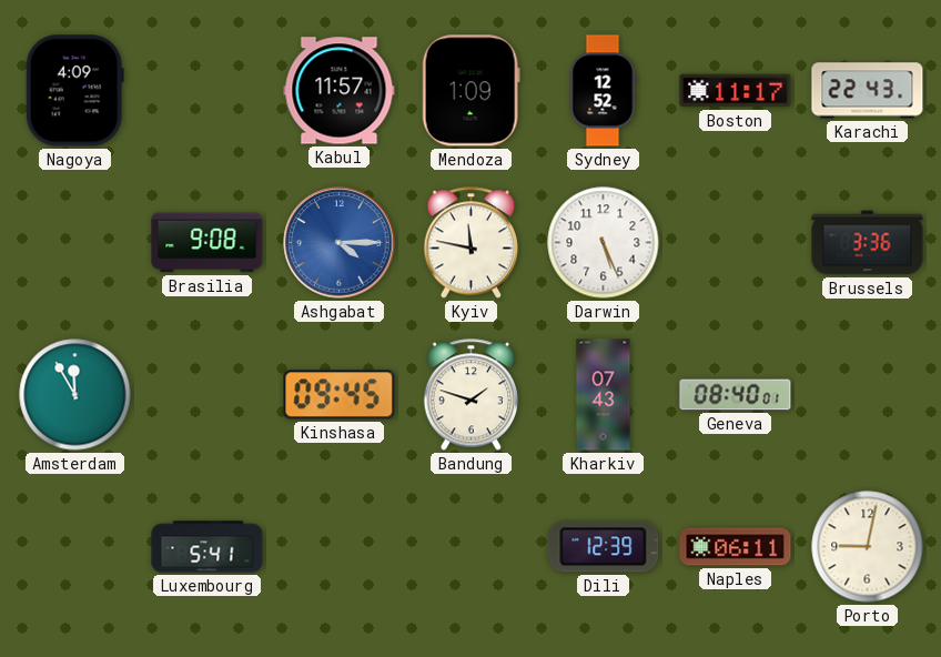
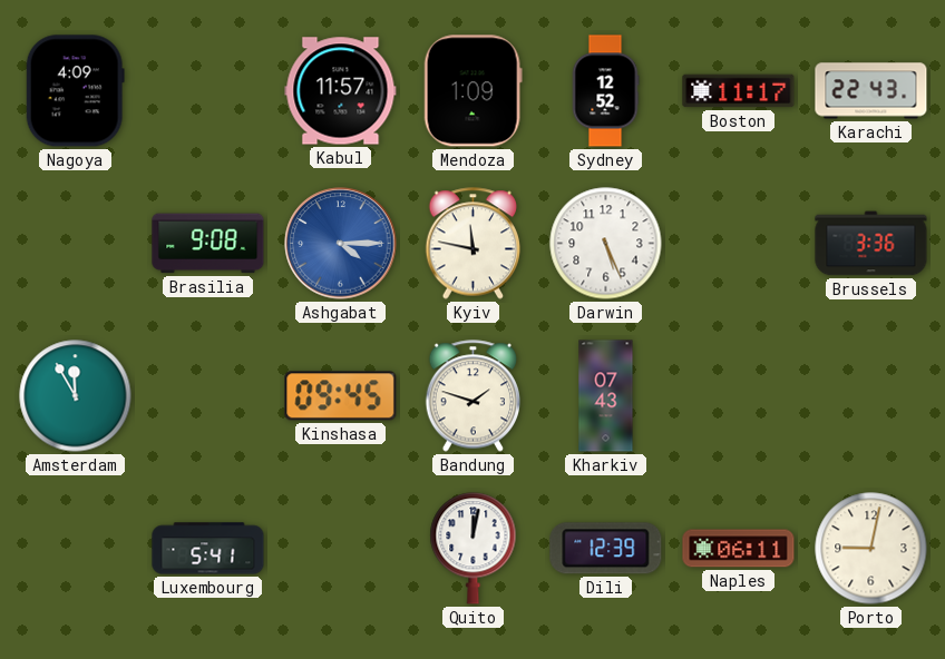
Geneva: 08:40 -> none (736, 395)
Quito: none -> 12:02 (474, 549)
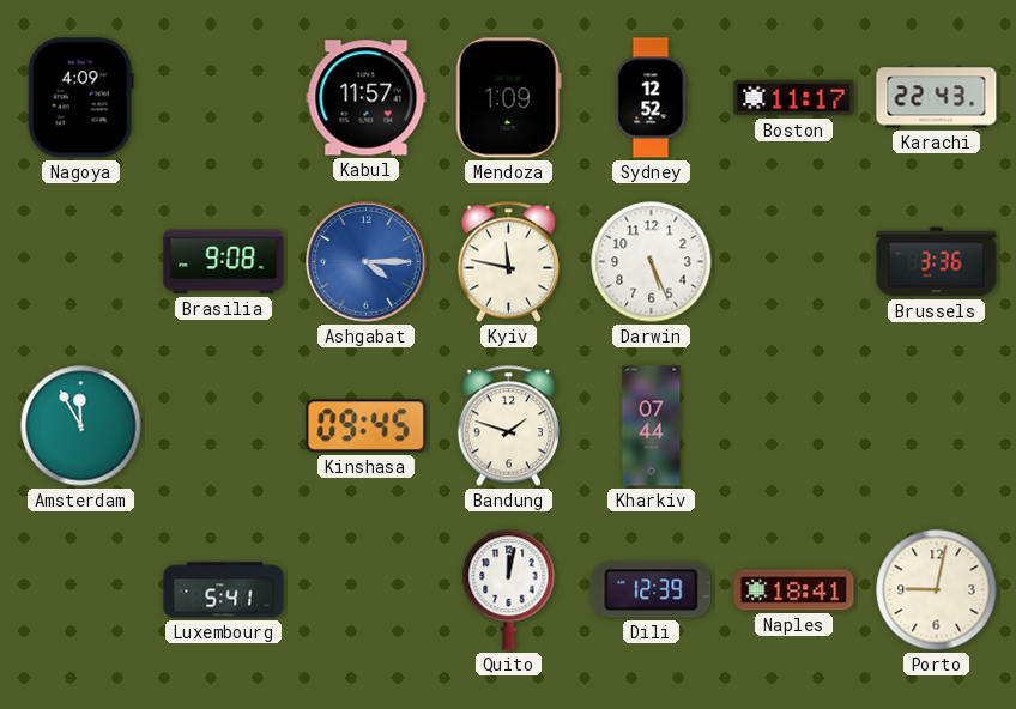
Kharkiv: 07:43 -> 07:44 (652, 426)
Naples: 06:11 -> 18:41 (794, 590)
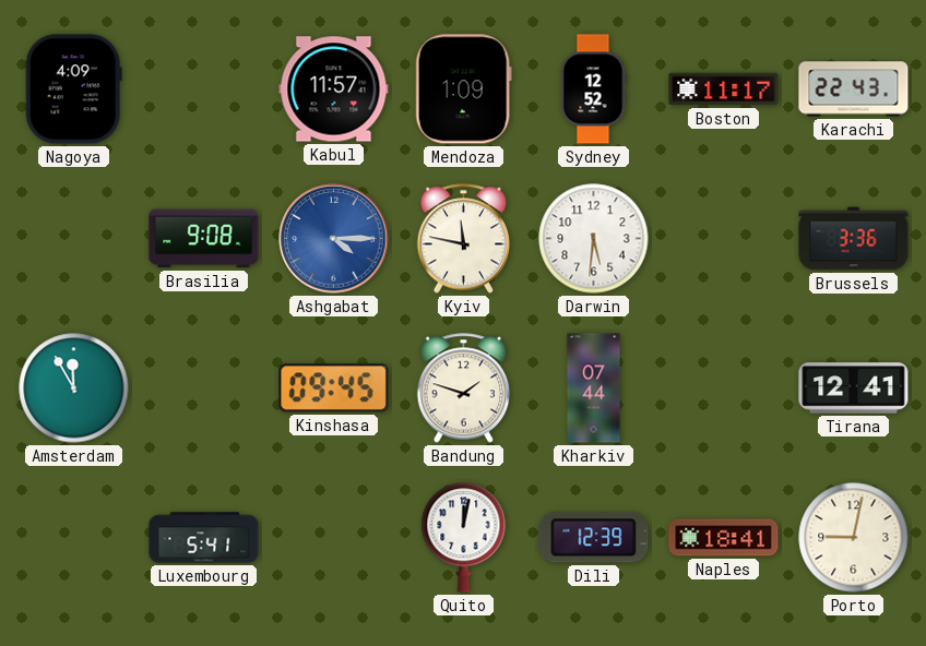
Darwin: 5:26 -> 5:31 (594, 239)
Tirana: none -> 12:41 (854, 388)
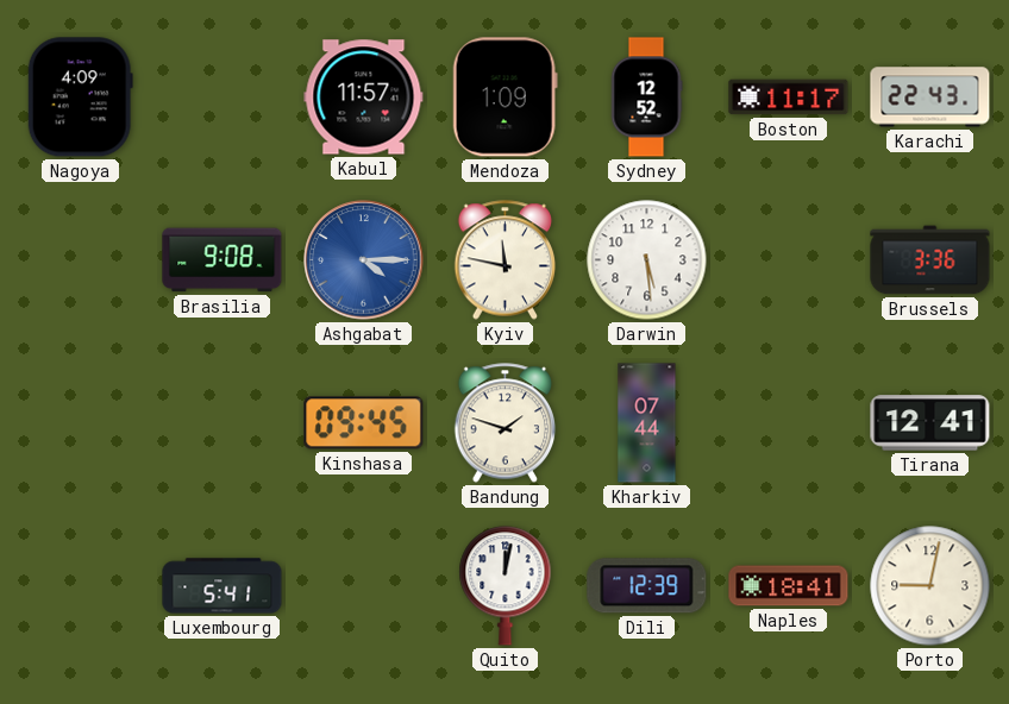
Darwin: 5:31 -> 5:29 (647, 260)
Amsterdam: 11:55 -> none (74, 388)
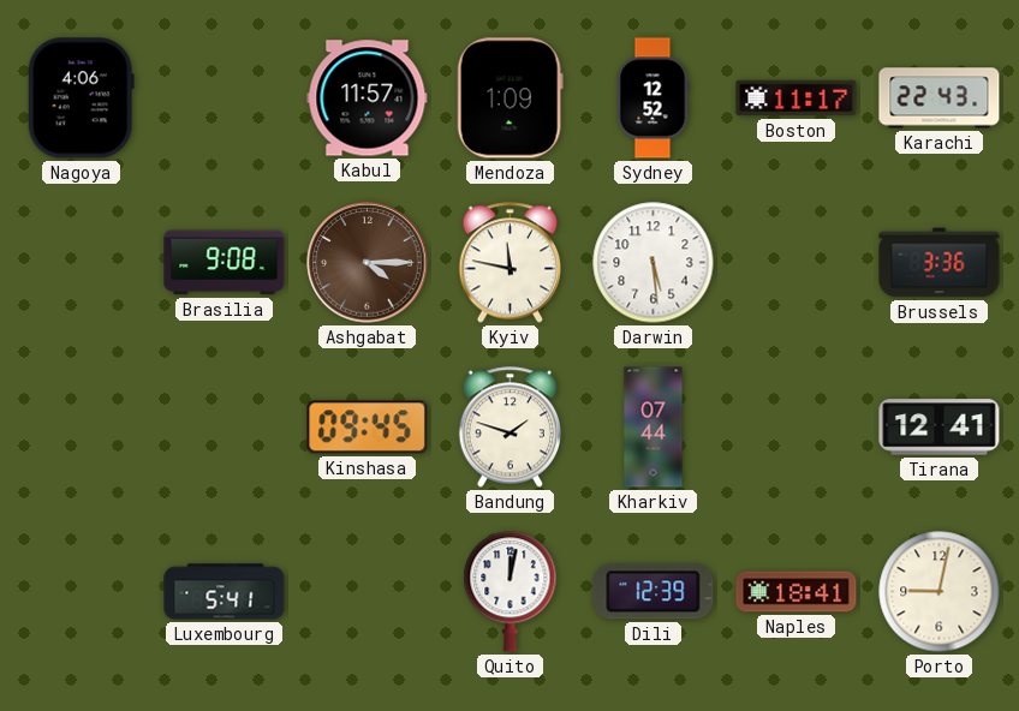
Nagoya: 4:09 -> 4:06 (81, 98)
Ashgabat dial: blue -> brown (368, 263)
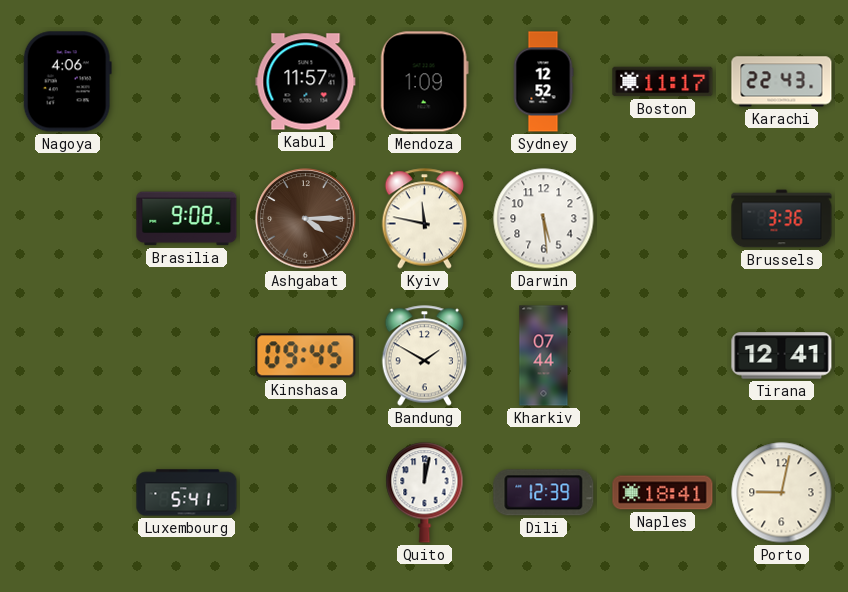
Bandung: 1:48 -> 1:50 (425, 356)
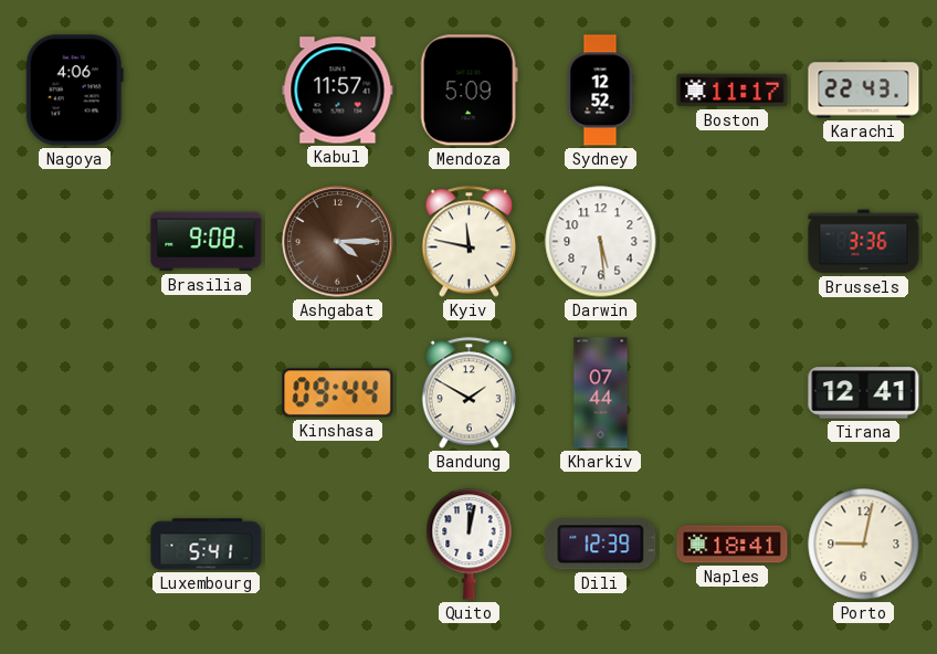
Mendoza: 1:09 -> 5:09 (468, 91)
Kinshasa: 09:45 -> 09:44 (338, 393)
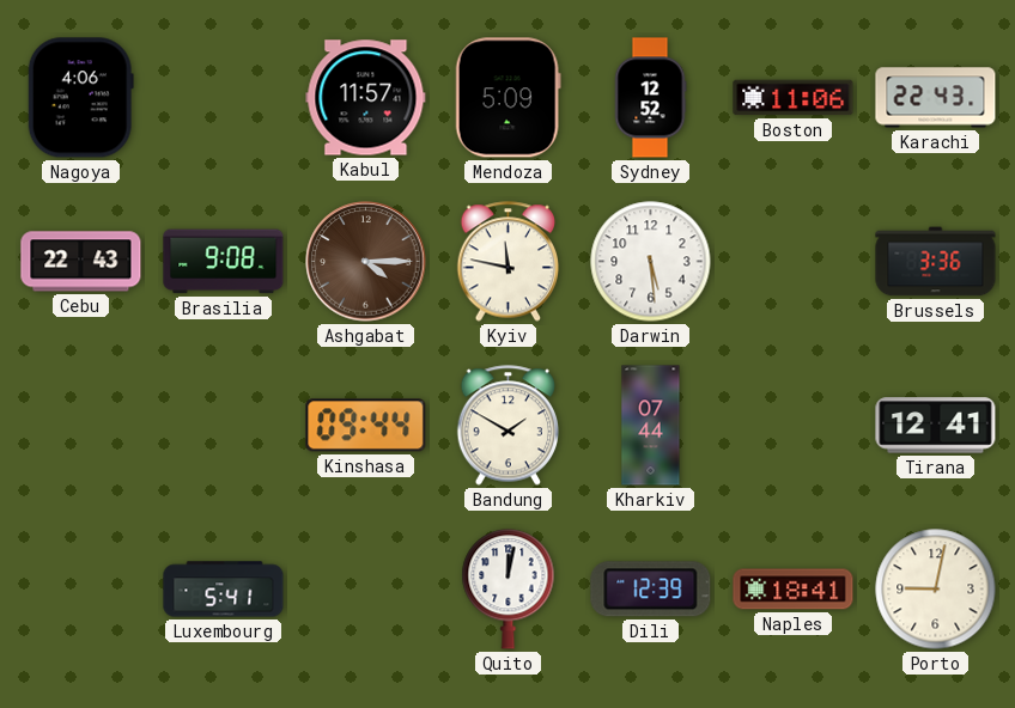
Boston: 11:17 -> 11:06 (794, 98)
Cebu: none -> 22:43 (81, 262)
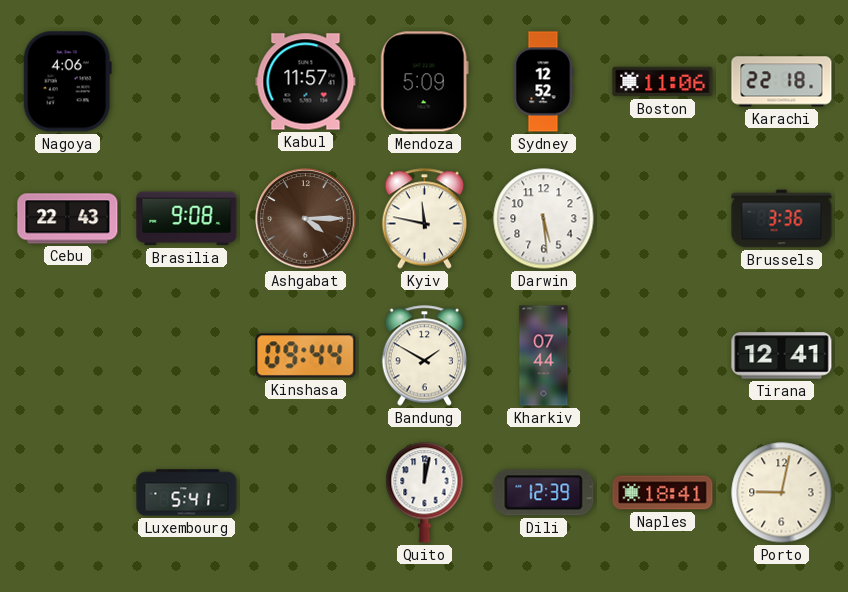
Karachi: 22:43 -> 22:18 (782, 82)
